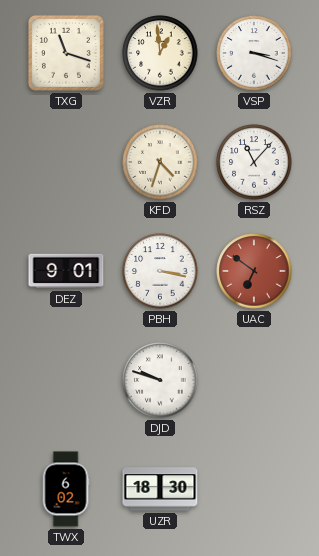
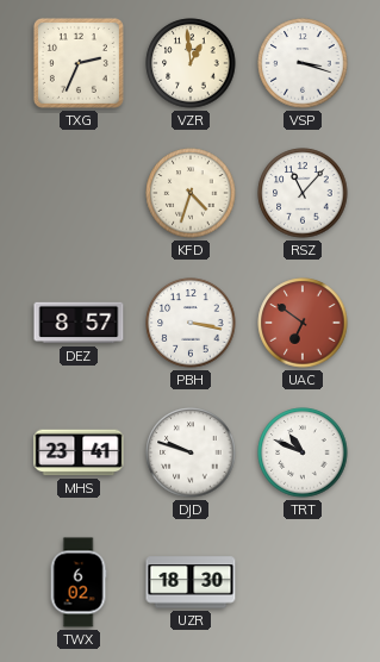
TXG: 11:18 -> 2:34 (79, 63)
DEZ: 9:01 -> 8:57 (79, 323)
MHS: none -> 23:41 (79, 452)
TRT: none -> 10:49 (303, 452)
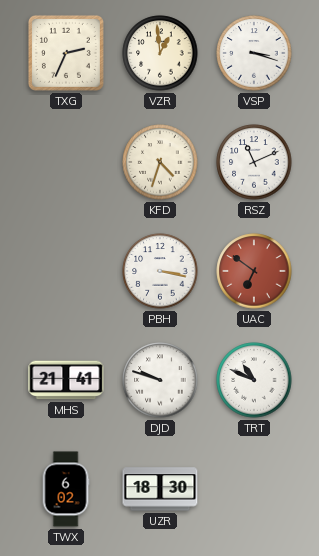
RSZ: 11:07 -> 11:11 (254, 162)
DEZ: 8:57 -> none (79, 323)
MHS: 23:41 -> 21:41 (66, 380)
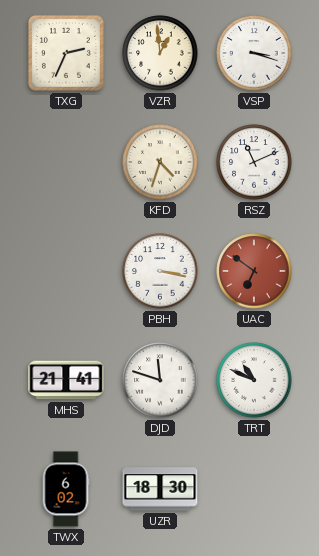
DJD: 9:48 -> 11:48 (160, 380)
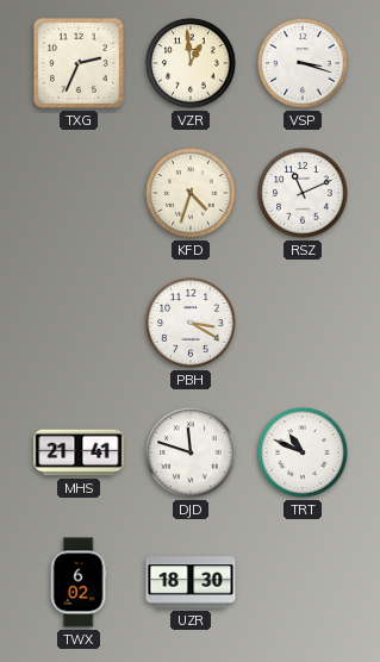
PBH: 3:17 -> 3:20 (191, 323)
UAC: 6:51 -> none (254, 271)
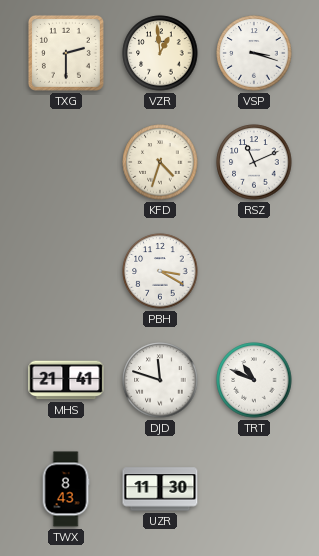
TXG: 2:34 -> 2:30 (66, 53)
TWX: 6:02 -> 8:43 (66, 489)
UZR: 18:30 -> 11:30 (160, 489)
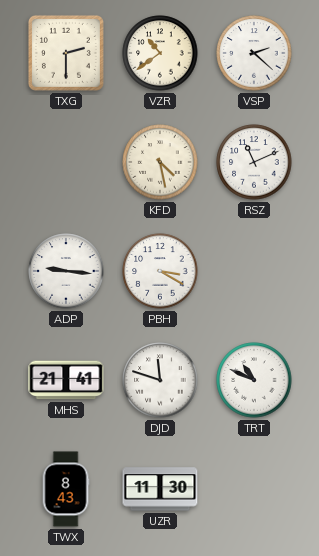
VZR: 12:59 -> 10:39 (160, 53)
VSP: 3:18 -> 2:22 (254, 53)
KFD: 4:33 -> 4:28 (160, 162)
ADP: none -> 9:16 (66, 271)
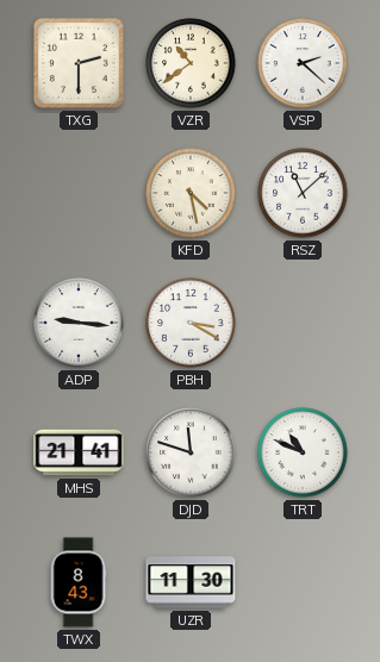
RSZ: 11:11 -> 11:08 (303, 193)
